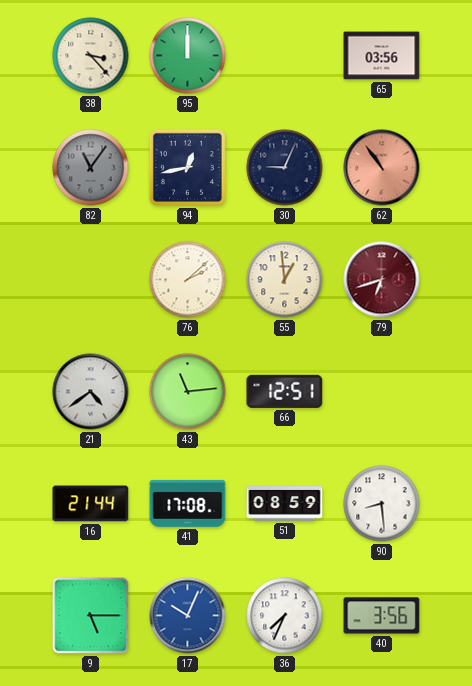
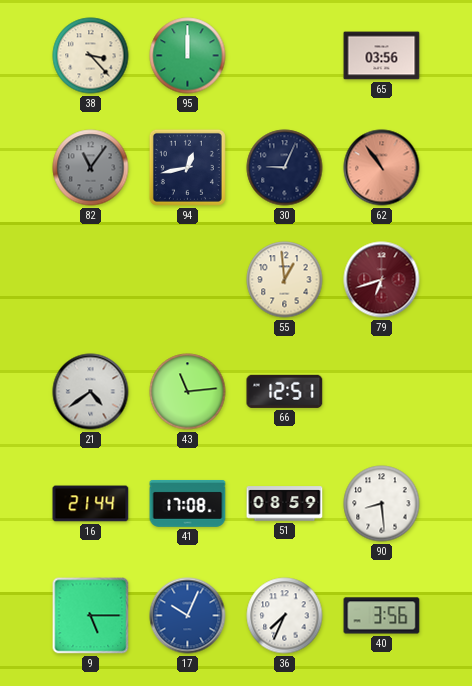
76: 2:08 -> none (188, 280)
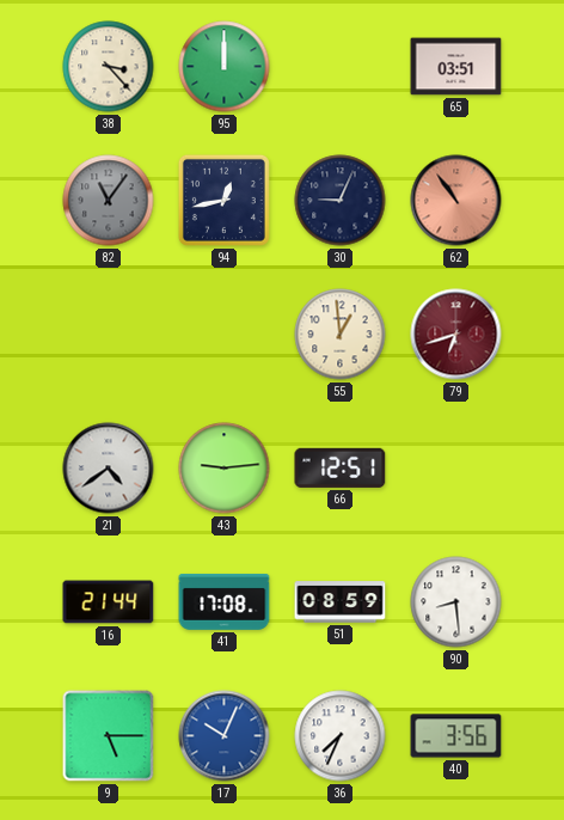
65: 03:56 -> 03:51 (456, 67)
43: 11:14 -> 9:14 (225, 469)
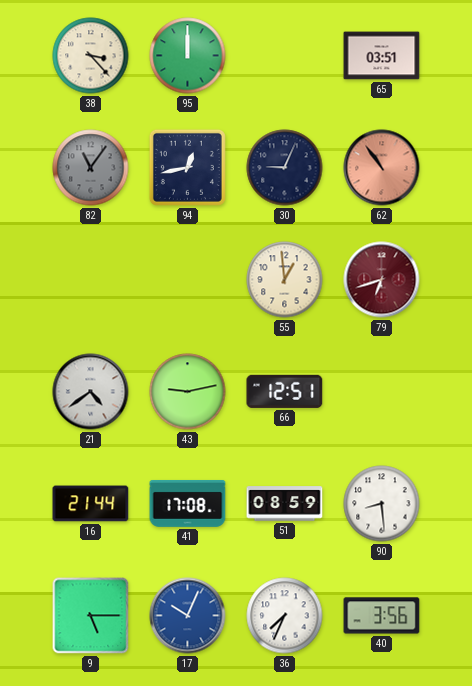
43: 9:14 -> 9:13 (188, 392)
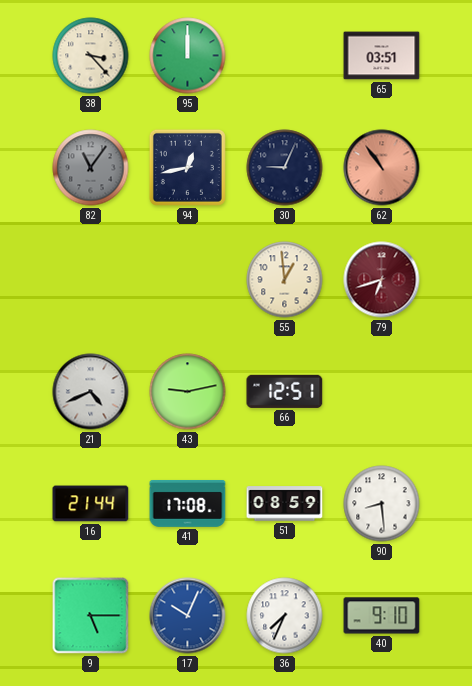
21: 4:39 -> 4:41 (91, 392)
40: 3:56 -> 9:10 (382, 616)
